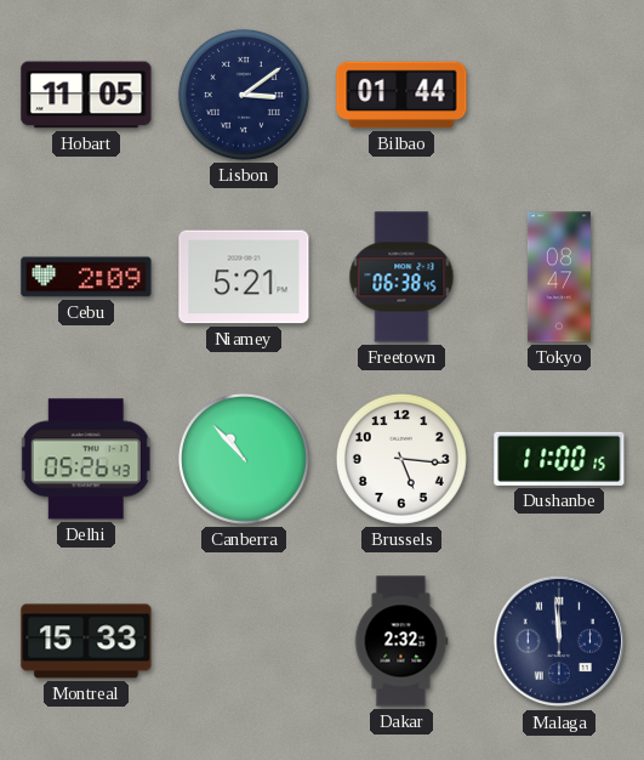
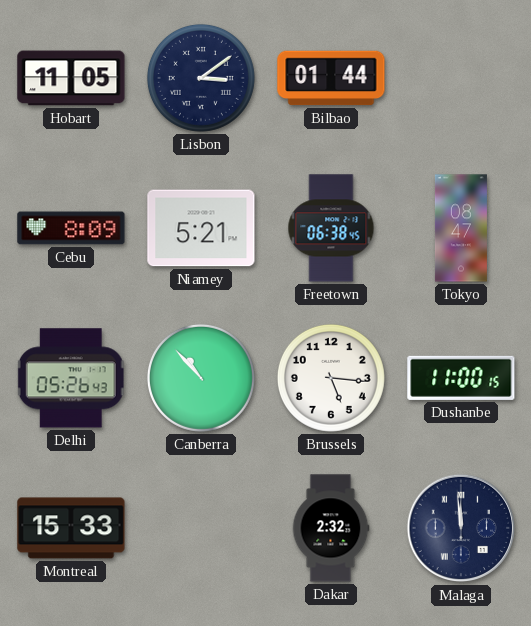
Cebu: 2:09 -> 8:09 (71, 228)
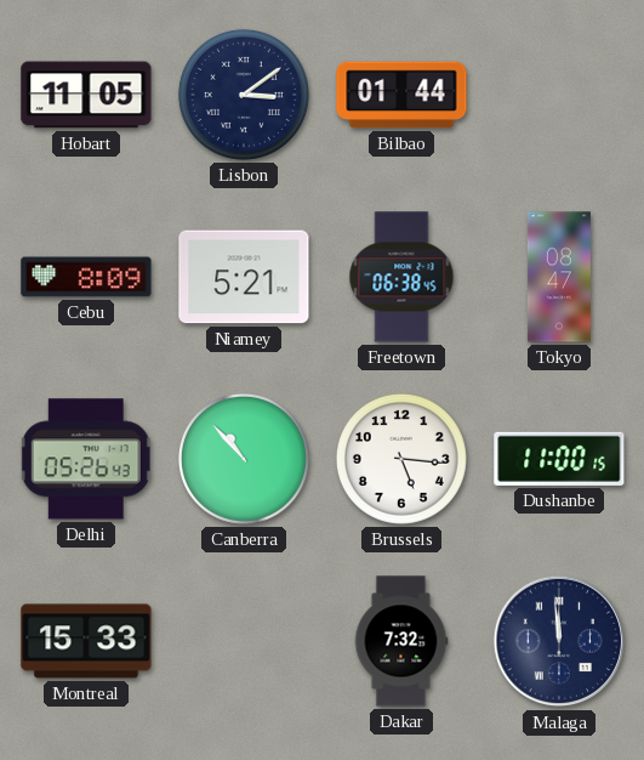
Dakar: 2:32 -> 7:32 (401, 641)
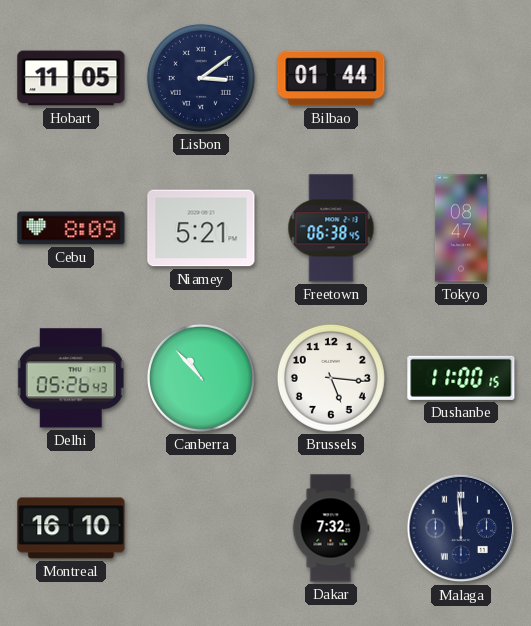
Montreal: 15:33 -> 16:10 (71, 528)
